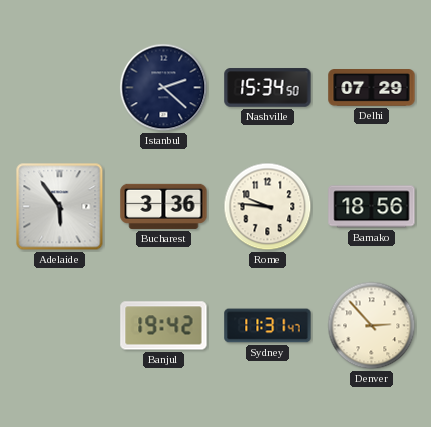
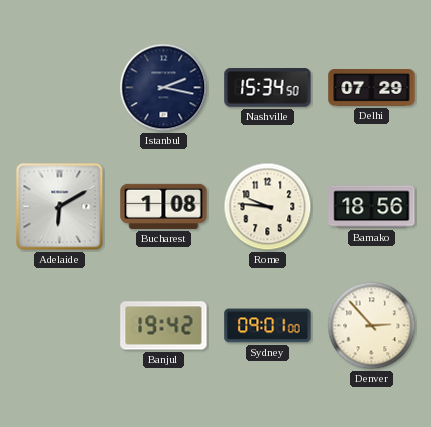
Istanbul: 2:22 -> 2:17 (164, 88)
Adelaide: 5:54 -> 6:10 (60, 207)
Bucharest: 3:36 -> 1:08 (164, 206)
Sydney: 11:31 -> 09:01 (268, 326)
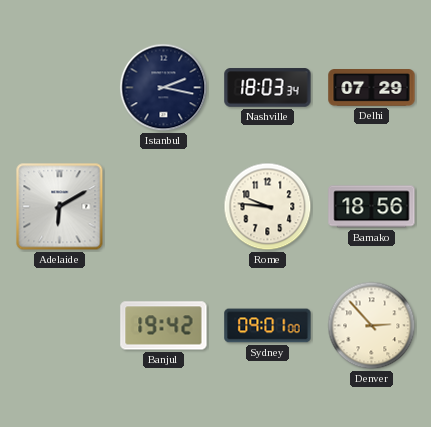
Nashville: 15:34 -> 18:03 (268, 88)
Bucharest: 1:08 -> none (164, 206)
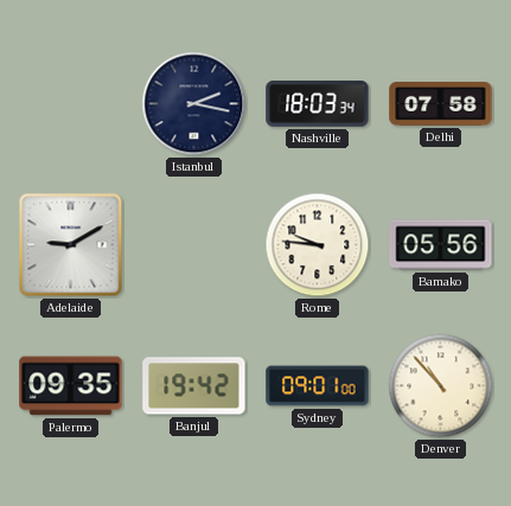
Delhi: 07:29 -> 07:58 (441, 104)
Adelaide: 6:10 -> 9:10 (71, 245)
Bamako: 18:56 -> 05:56 (441, 245)
Palermo: none -> 09:35 (71, 386)
Denver: 2:53 -> 10:53 (441, 386)
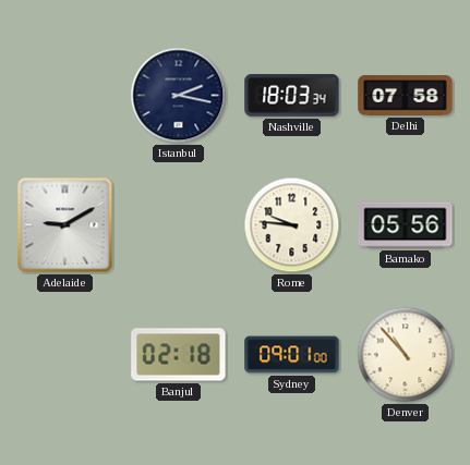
Palermo: 09:35 -> none (71, 386)
Banjul: 19:42 -> 02:18 (179, 355)
